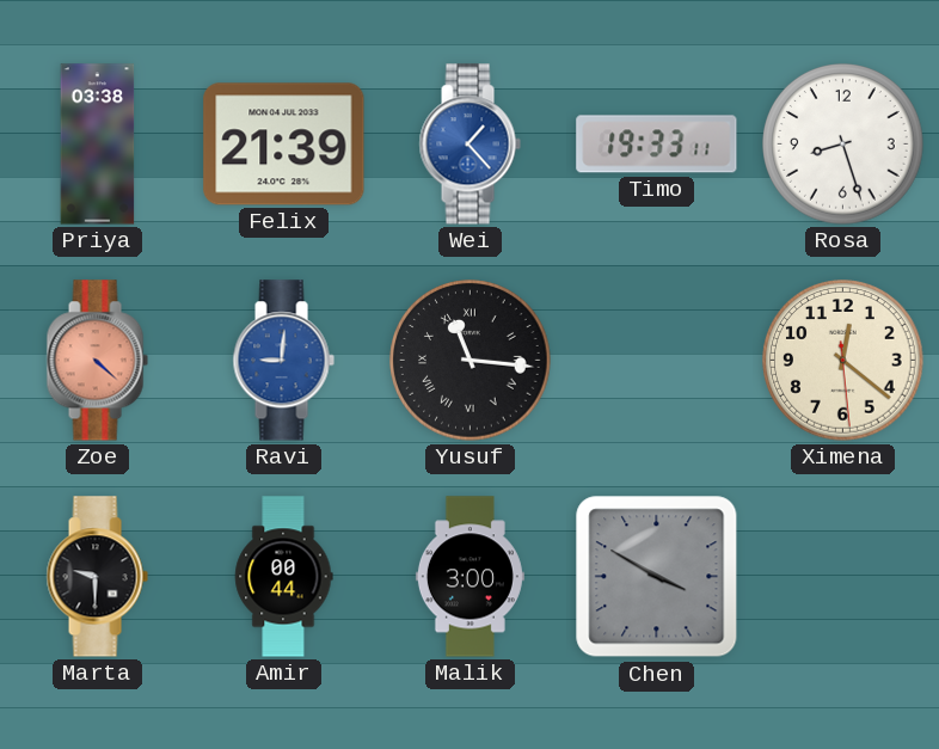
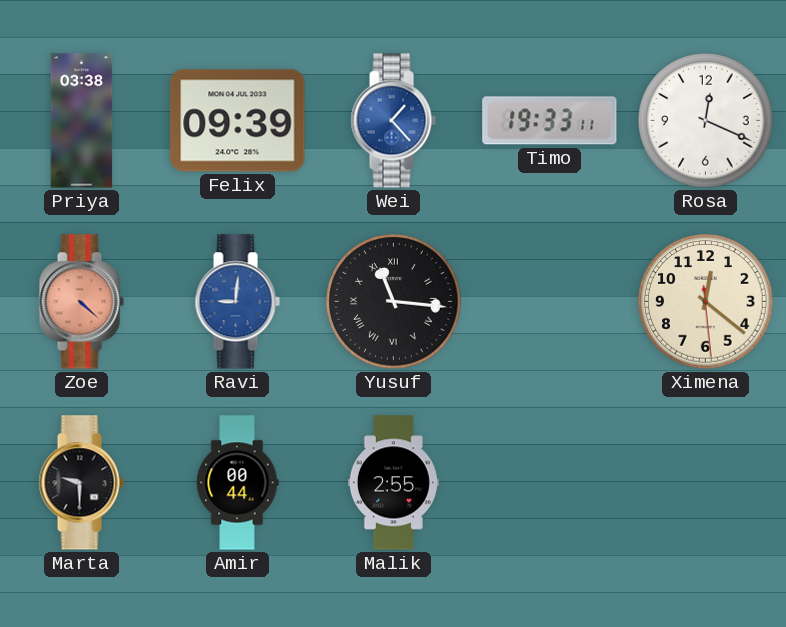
Felix: 21:39 -> 09:39 (238, 121)
Rosa: 8:27 -> 12:19 (706, 121)
Malik: 3:00 -> 2:55 (393, 483)
Chen: 3:50 -> none (657, 577)
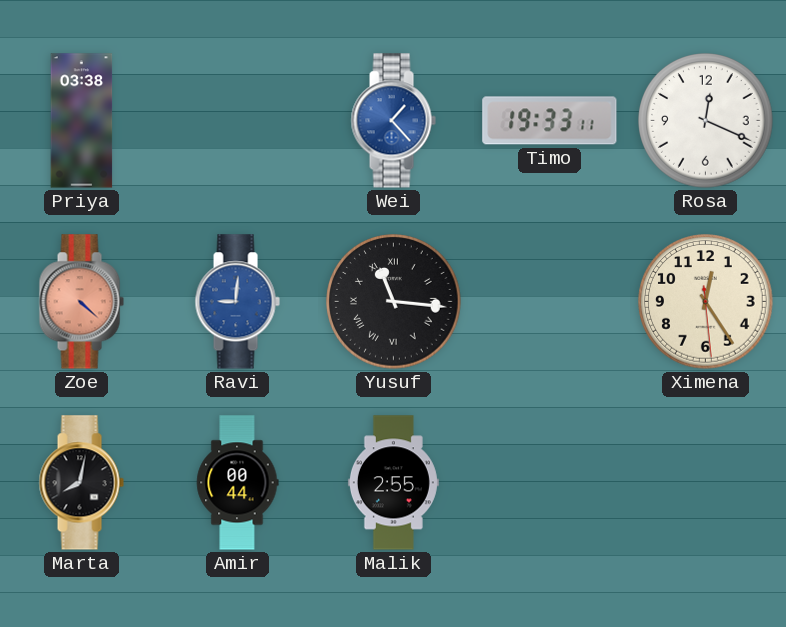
Felix: 09:39 -> none (238, 121)
Ximena: 12:21 -> 12:24 (706, 302)
Marta: 9:30 -> 8:02 (81, 483)
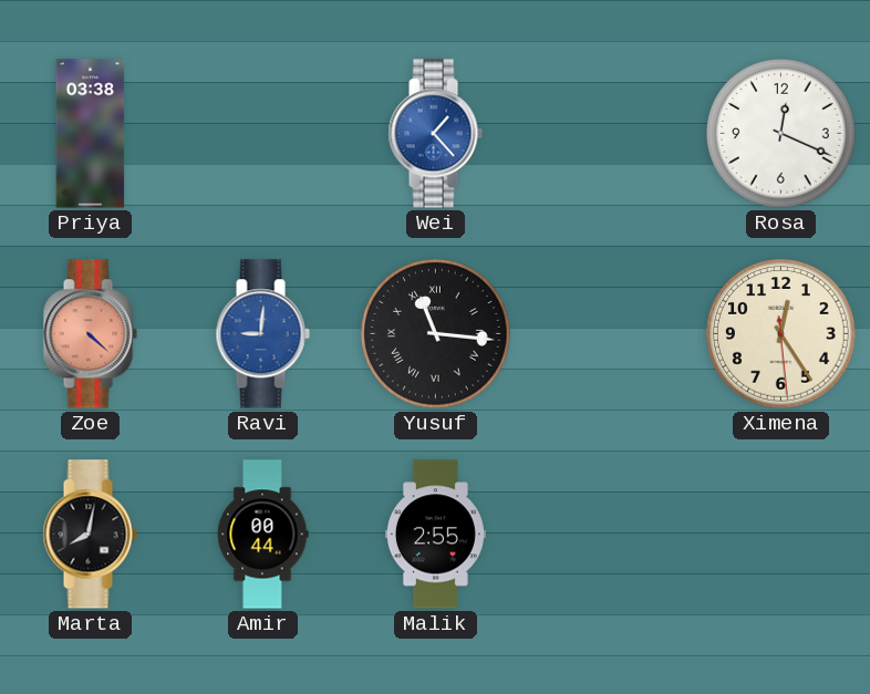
Timo: 19:33 -> none (550, 121)
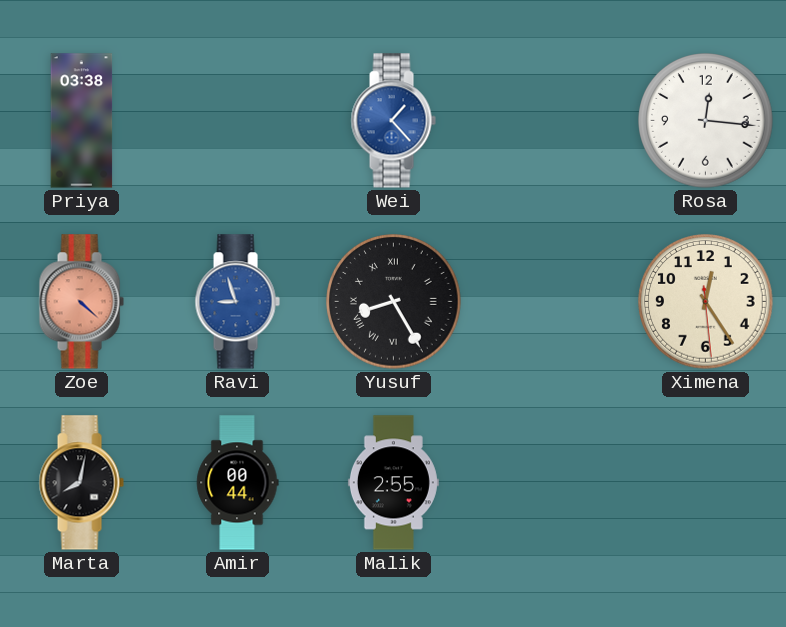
Rosa: 12:19 -> 12:16 (706, 121)
Ravi: 9:01 -> 8:57 (237, 302)
Yusuf: 11:16 -> 8:25 (394, 302)
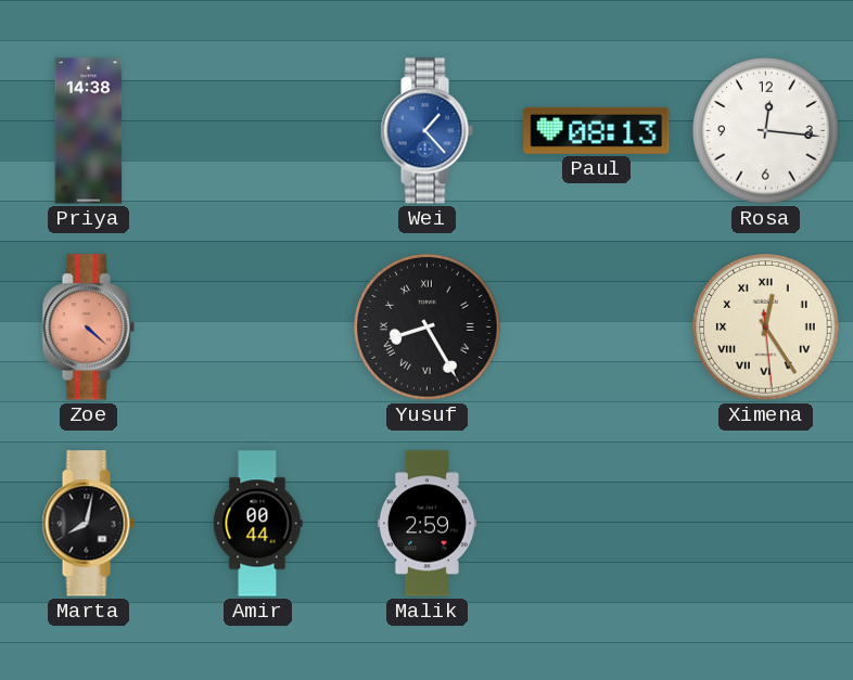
Priya: 03:38 -> 14:38 (89, 131)
Paul: none -> 08:13 (597, 130)
Ravi: 8:57 -> none (237, 302)
Ximena numerals: Arabic -> Roman (766, 328)
Malik: 2:55 -> 2:59 (426, 524)
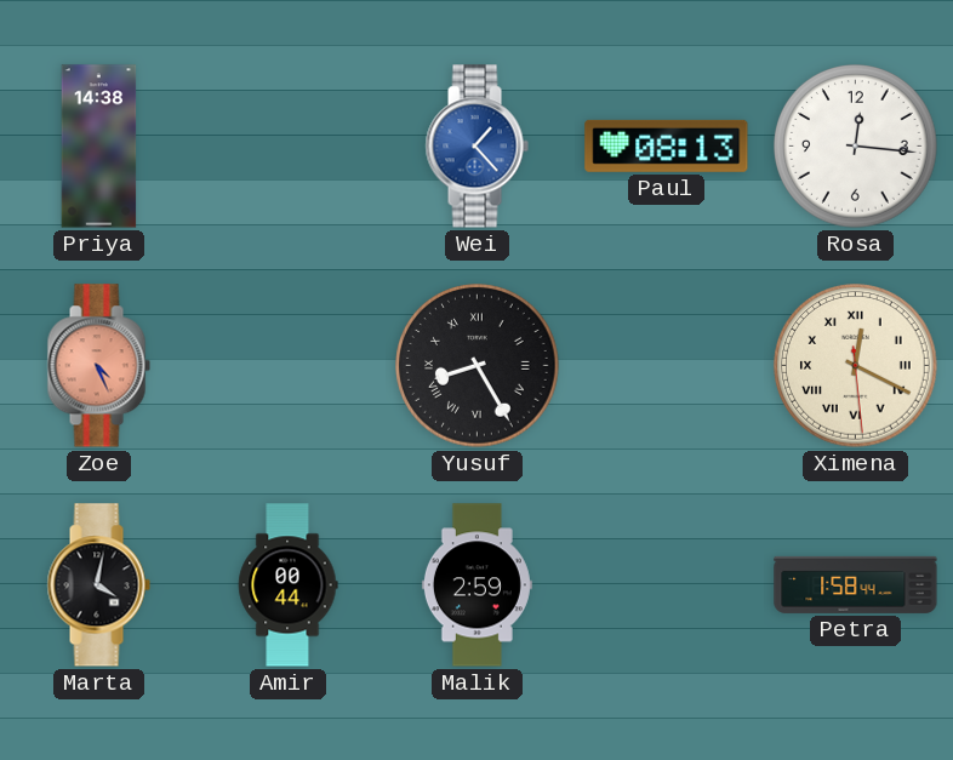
Zoe: 4:22 -> 4:26 (98, 366)
Ximena: 12:24 -> 12:19 (856, 366)
Marta: 8:02 -> 4:02 (98, 585)
Petra: none -> 1:58 (856, 584)
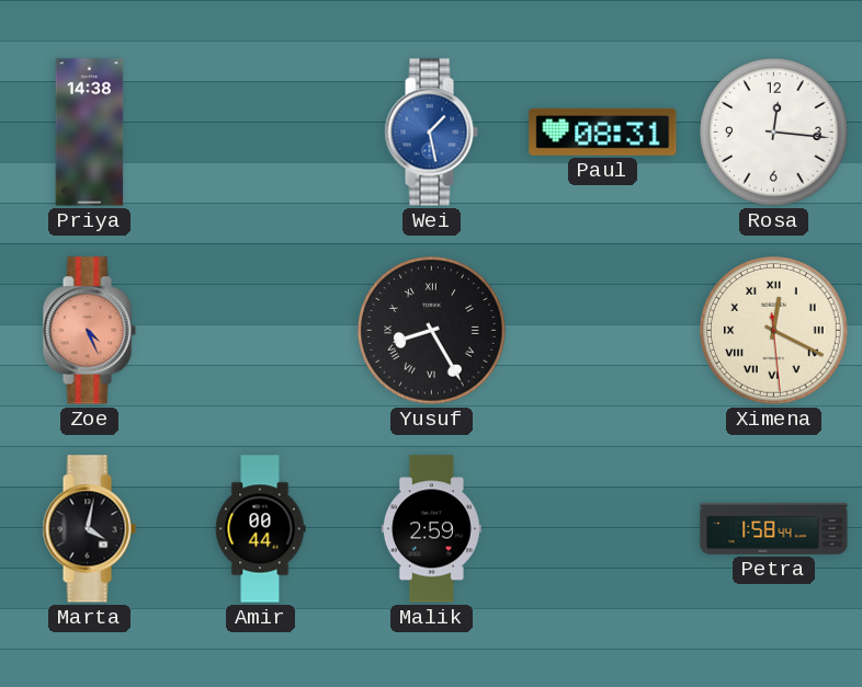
Wei: 1:23 -> 1:28 (431, 133)
Paul: 08:13 -> 08:31 (603, 131)
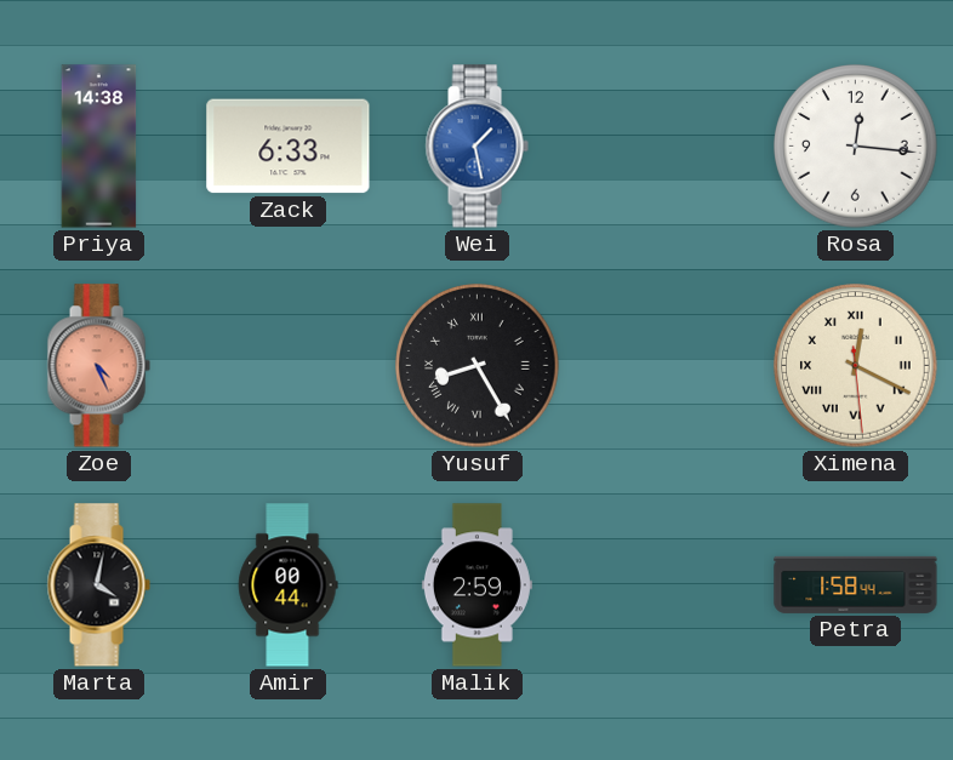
Zack: none -> 6:33 (289, 147)
Paul: 08:31 -> none (603, 131)
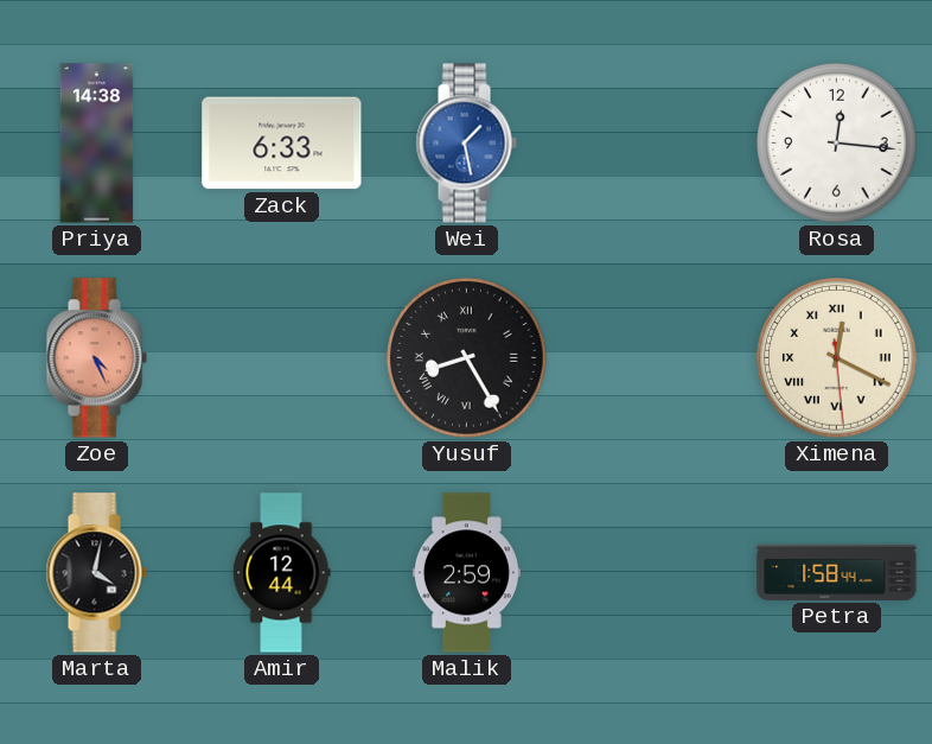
Amir: 00:44 -> 12:44 (282, 573)
